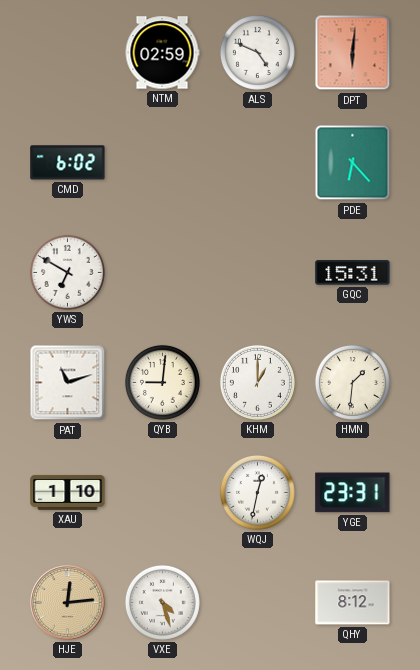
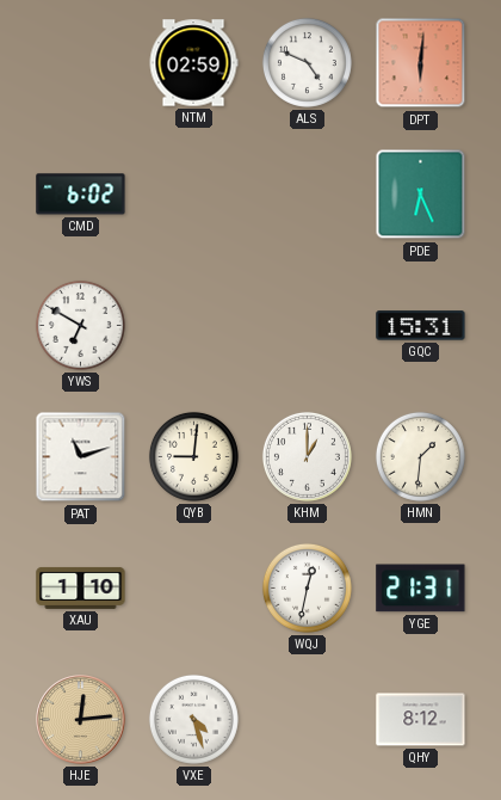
PDE: 6:23 -> 6:26 (421, 195)
YGE: 23:31 -> 21:31 (421, 589)
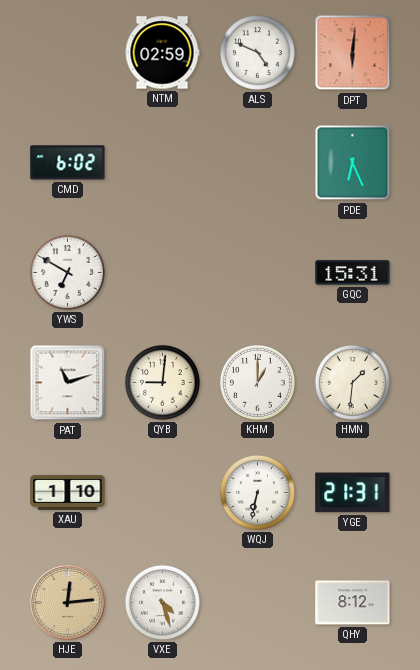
WQJ: 12:32 -> 6:32 (257, 492)
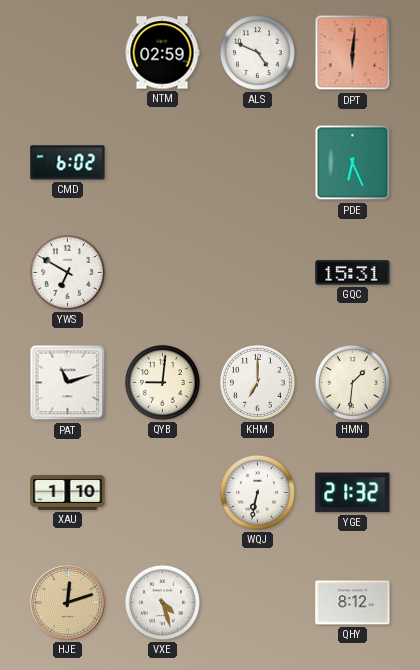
KHM: 1:00 -> 7:00 (257, 382)
YGE: 21:31 -> 21:32 (353, 493)
HJE: 12:14 -> 12:12 (68, 603)
